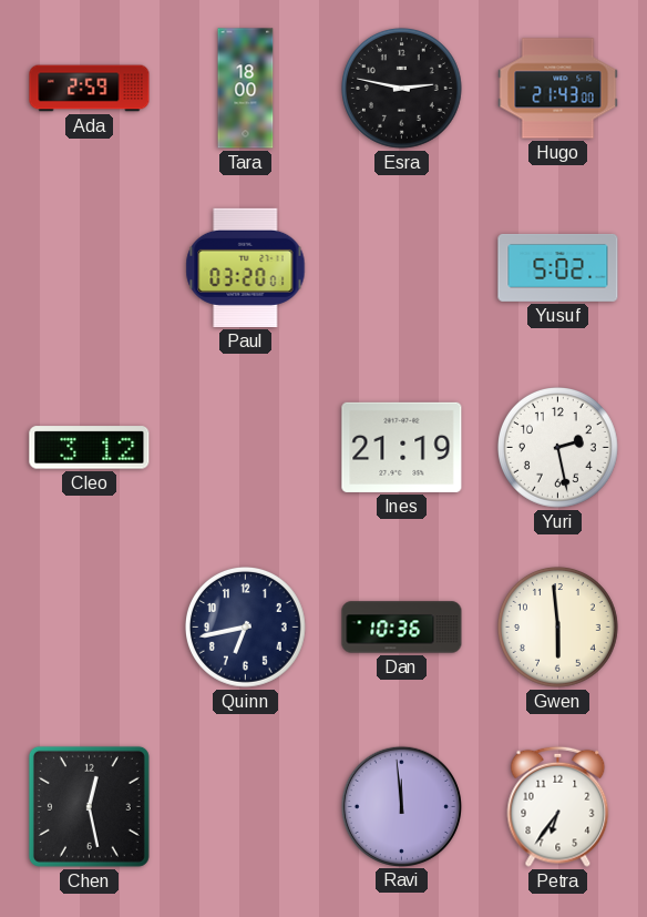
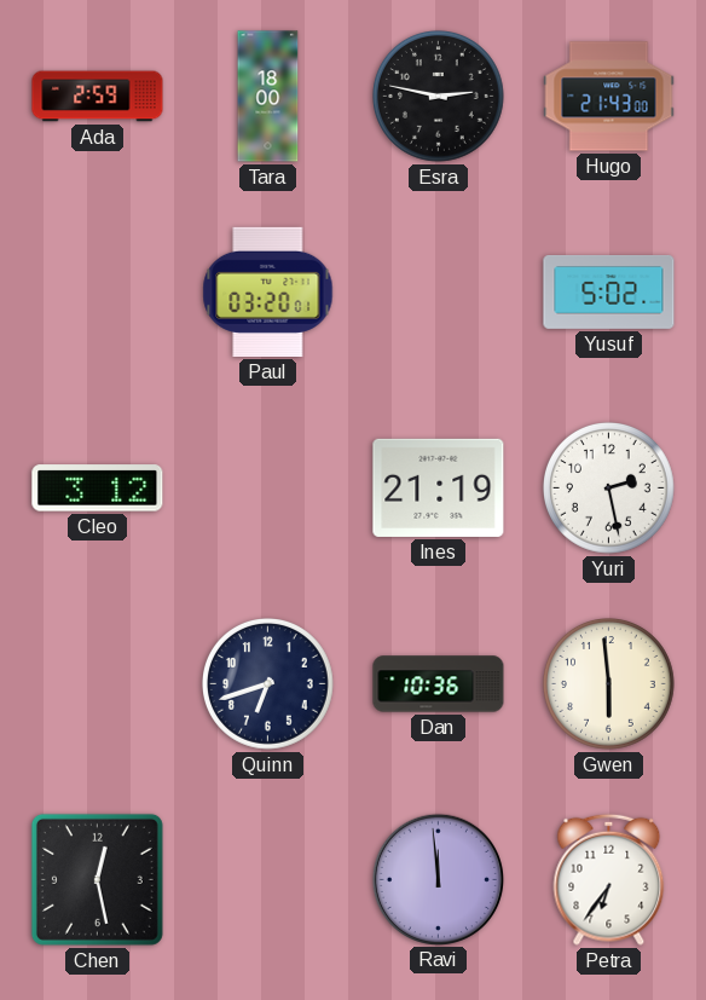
Quinn: 6:43 -> 6:42 (268, 684)
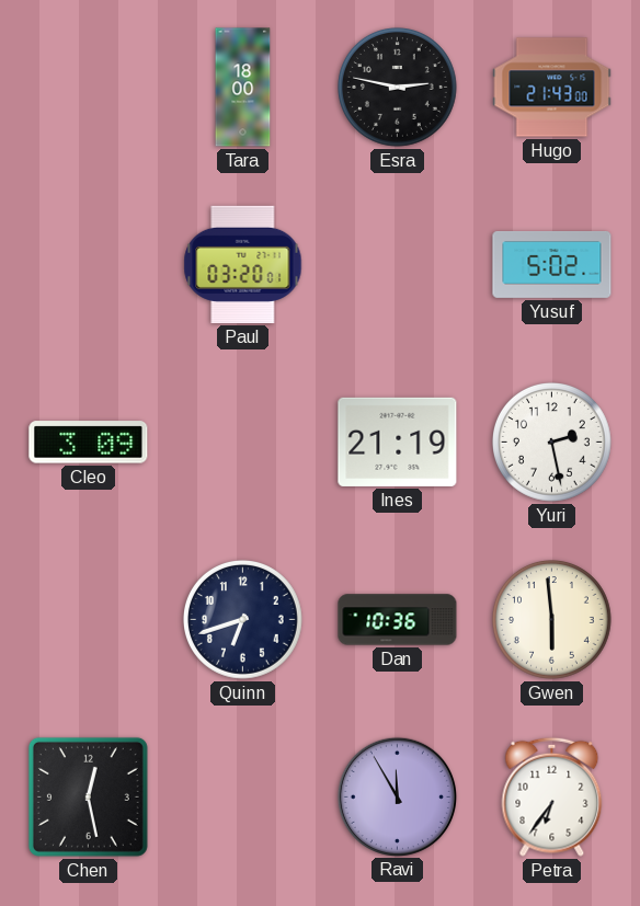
Ada: 2:59 -> none (98, 97)
Cleo: 3:12 -> 3:09 (89, 443)
Ravi: 11:59 -> 11:55 (397, 796)
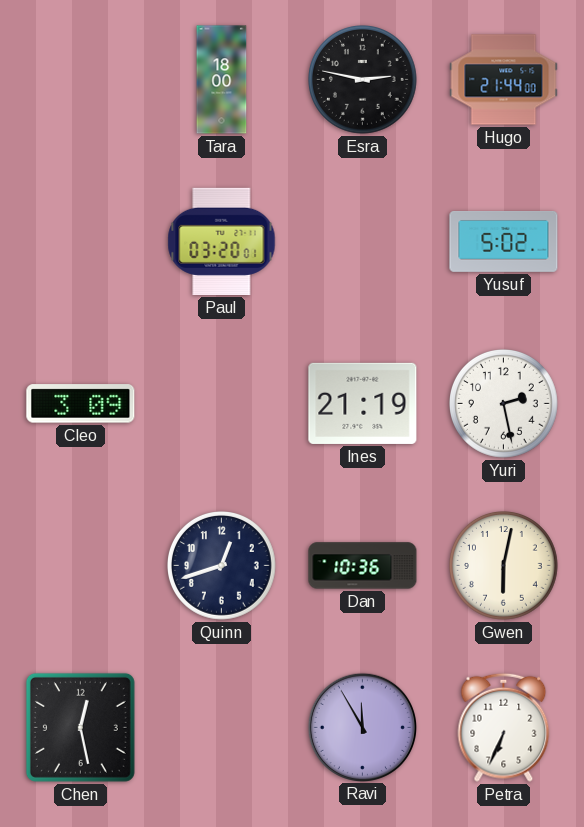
Hugo: 21:43 -> 21:44 (504, 80)
Quinn: 6:42 -> 12:42 (222, 566)
Gwen: 5:59 -> 6:02 (504, 566)
Petra: 6:36 -> 6:34 (504, 727)
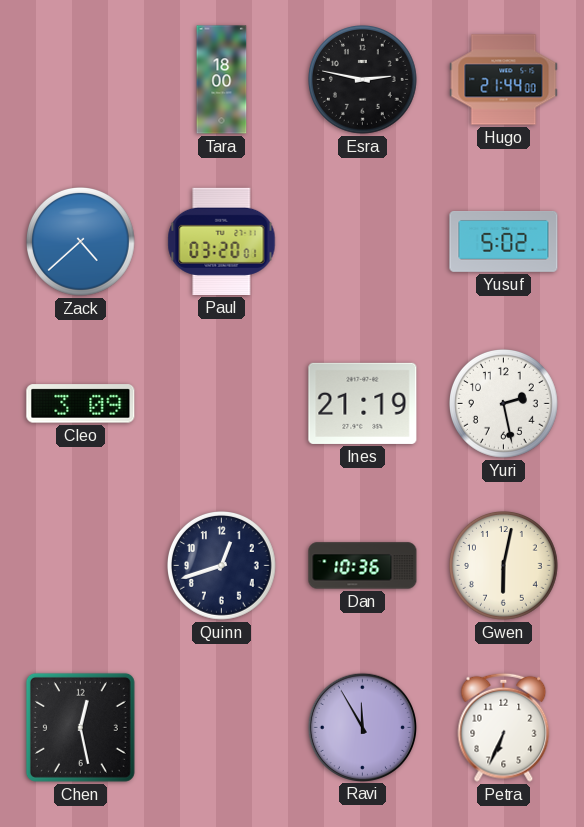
Zack: none -> 4:38 (81, 242)
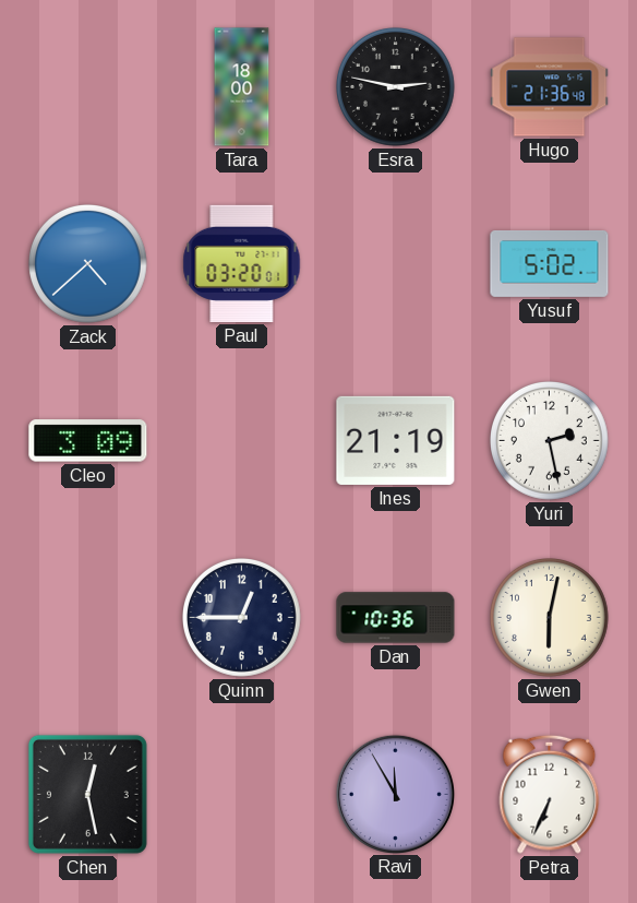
Hugo: 21:44 -> 21:36 (550, 87)
Quinn: 12:42 -> 12:45 (242, 618)
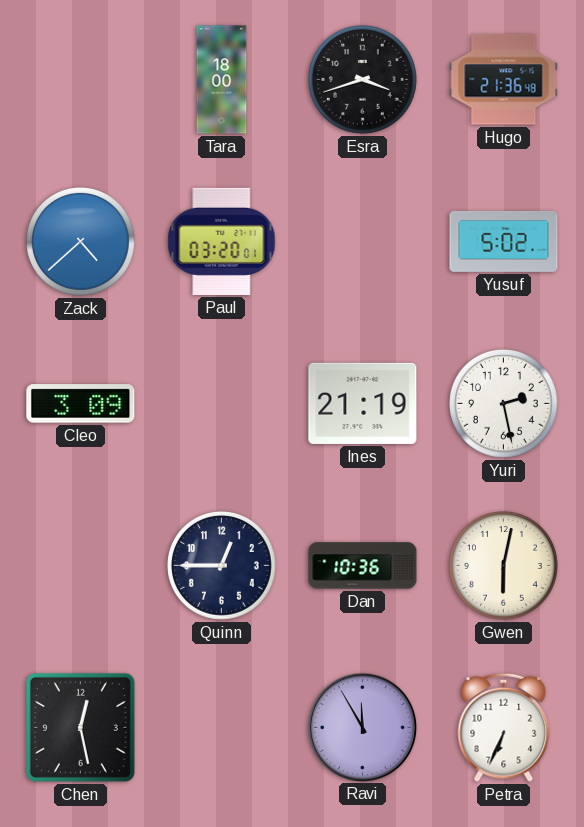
Esra: 2:47 -> 3:42 (363, 80)
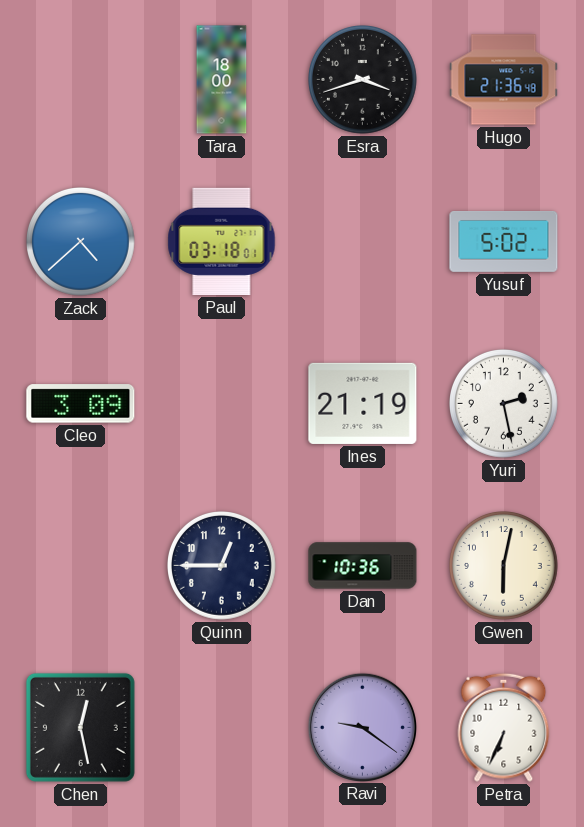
Paul: 03:20 -> 03:18 (222, 241)
Ravi: 11:55 -> 9:21 (362, 727)
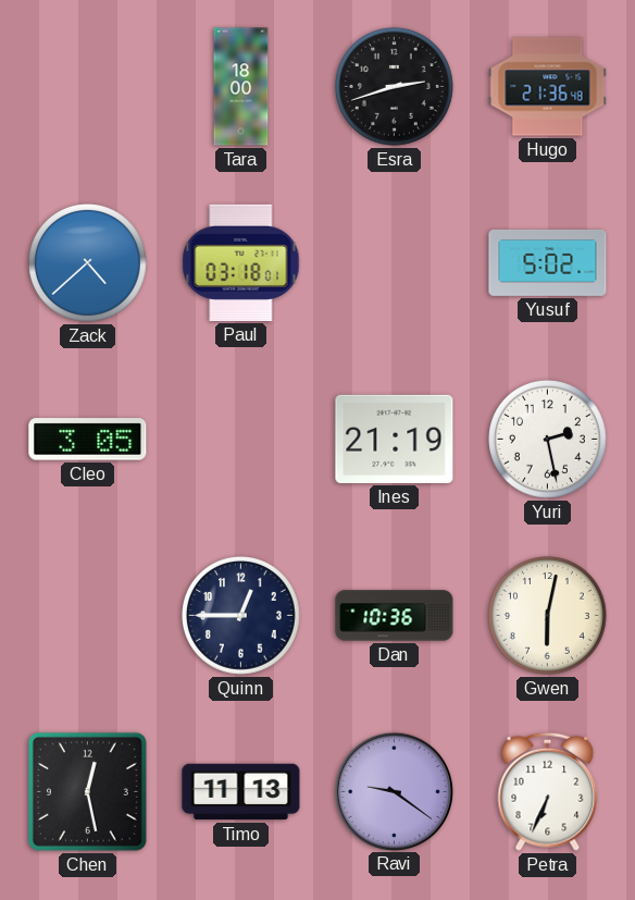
Esra: 3:42 -> 2:42 (395, 87)
Cleo: 3:09 -> 3:05 (88, 440)
Timo: none -> 11:13 (241, 792)
